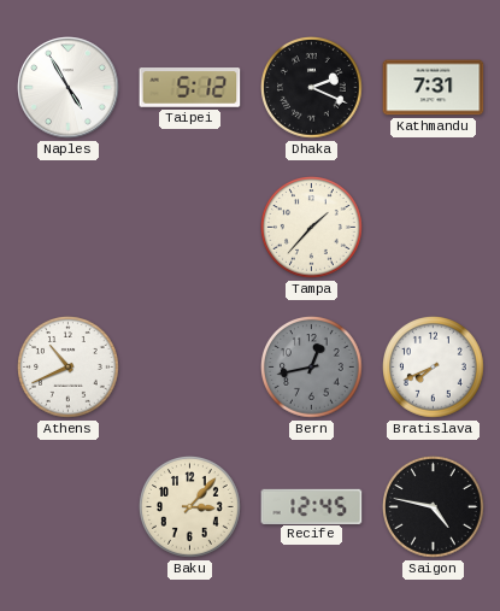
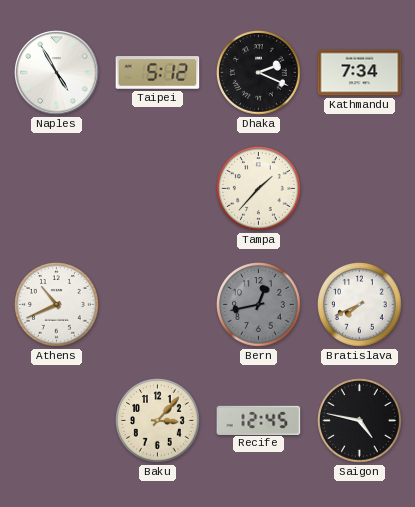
Kathmandu: 7:31 -> 7:34 (360, 73)
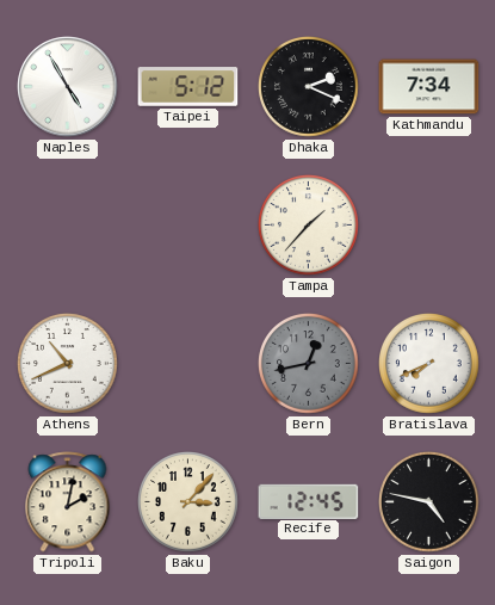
Tripoli: none -> 2:02 (68, 502)
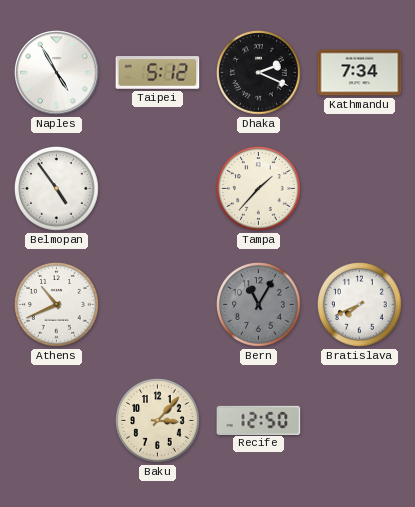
Belmopan: none -> 4:54 (57, 189)
Bern: 12:43 -> 11:05 (259, 305)
Tripoli: 2:02 -> none (68, 502)
Recife: 12:45 -> 12:50 (259, 420)
Saigon: 4:47 -> none (429, 502)
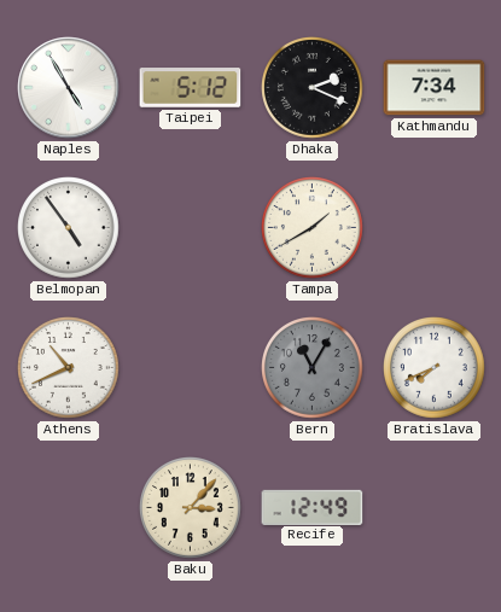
Tampa: 1:37 -> 1:40 (313, 228)
Recife: 12:50 -> 12:49 (313, 507)
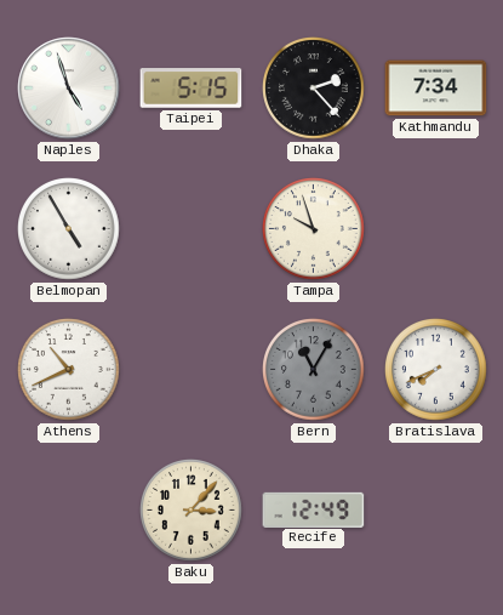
Naples: 4:55 -> 4:57 (69, 89)
Taipei: 5:12 -> 5:15 (192, 89)
Dhaka: 2:19 -> 2:23 (314, 89)
Belmopan: 4:54 -> 4:55 (69, 229)
Tampa: 1:40 -> 9:57 (314, 229)
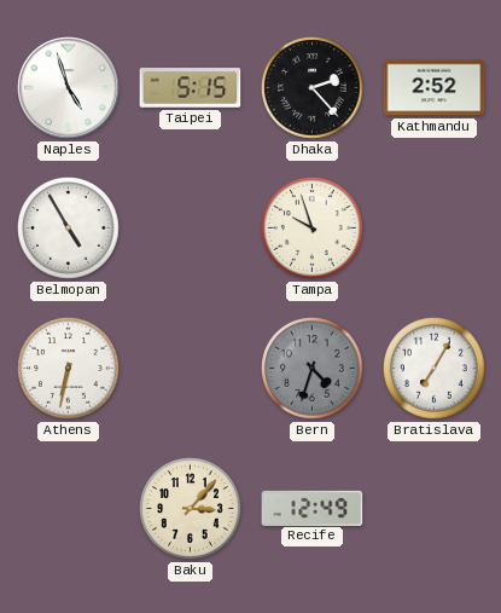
Kathmandu: 7:34 -> 2:52 (435, 88)
Athens: 10:41 -> 6:32 (69, 369)
Bern: 11:05 -> 4:33 (313, 369)
Bratislava: 7:41 -> 7:05 (435, 369)
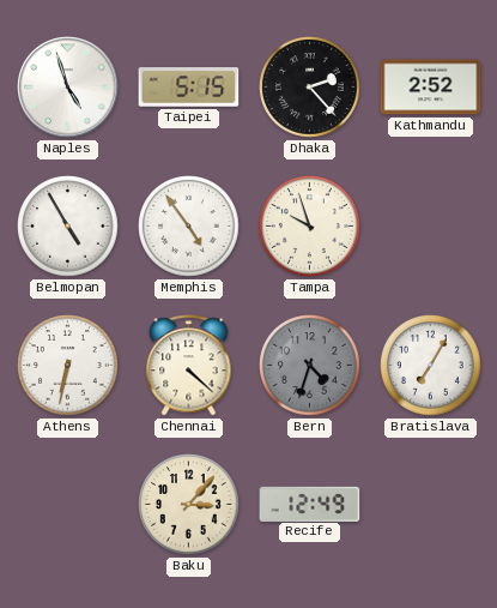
Memphis: none -> 4:54 (189, 227)
Chennai: none -> 4:22 (189, 366)
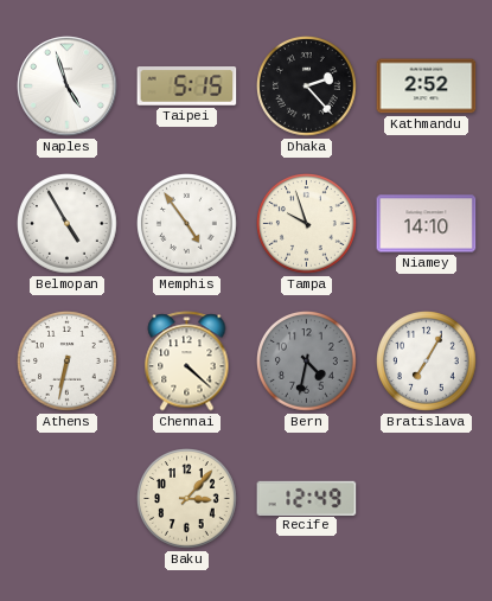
Niamey: none -> 14:10 (427, 224)
Bern: 4:33 -> 4:32 (307, 362)
